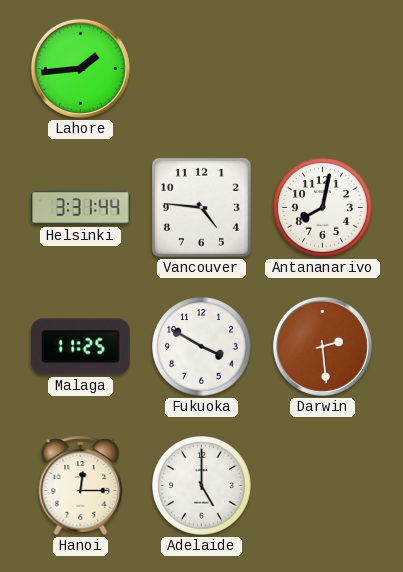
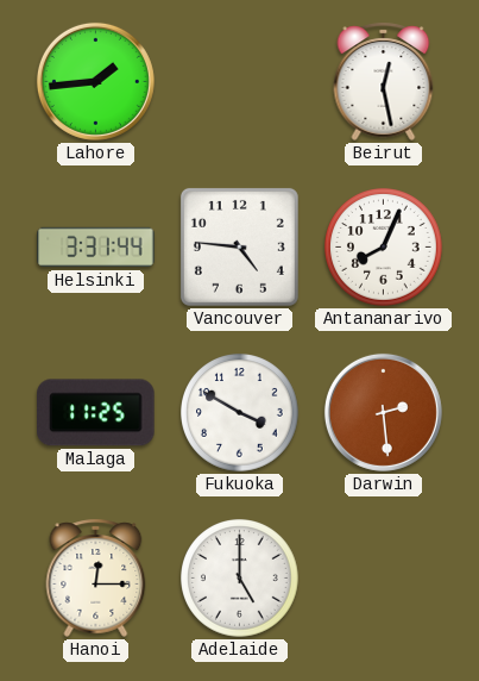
Beirut: none -> 12:28 (384, 81)
Antananarivo: 8:02 -> 8:04 (384, 248)
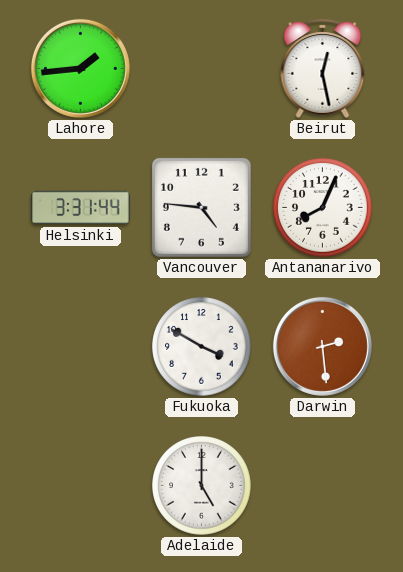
Malaga: 11:25 -> none (96, 413)
Hanoi: 12:15 -> none (96, 577)
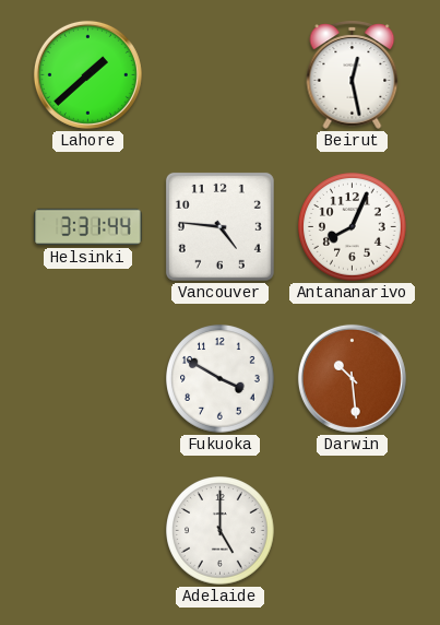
Lahore: 1:44 -> 1:38 (87, 74)
Darwin: 2:29 -> 10:29 (352, 378)
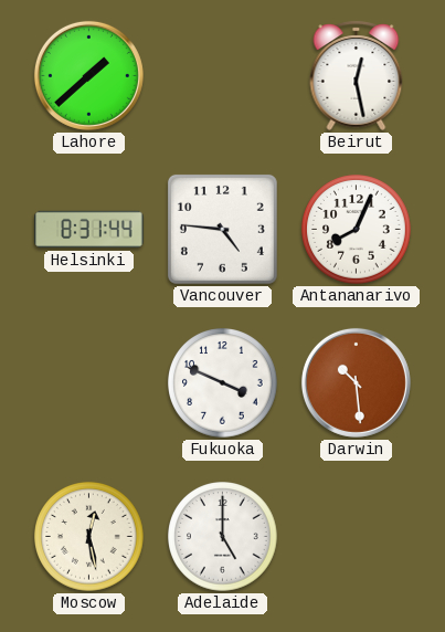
Helsinki: 3:31 -> 8:31 (89, 230)
Fukuoka: 3:50 -> 3:49 (223, 383)
Moscow: none -> 12:28 (89, 537)
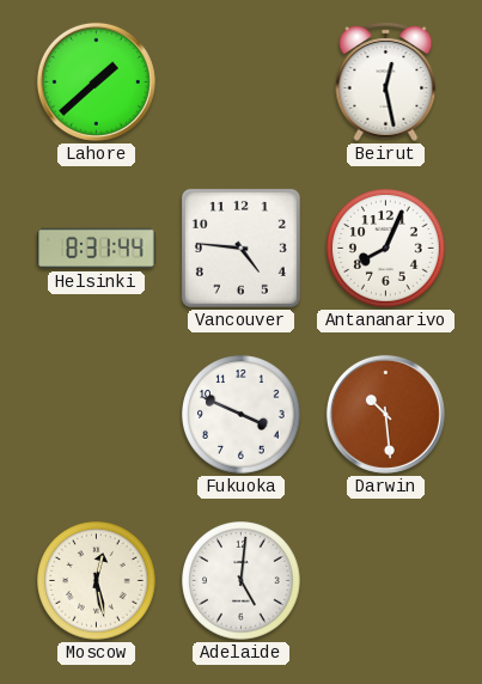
Adelaide: 5:00 -> 5:01 (242, 581)
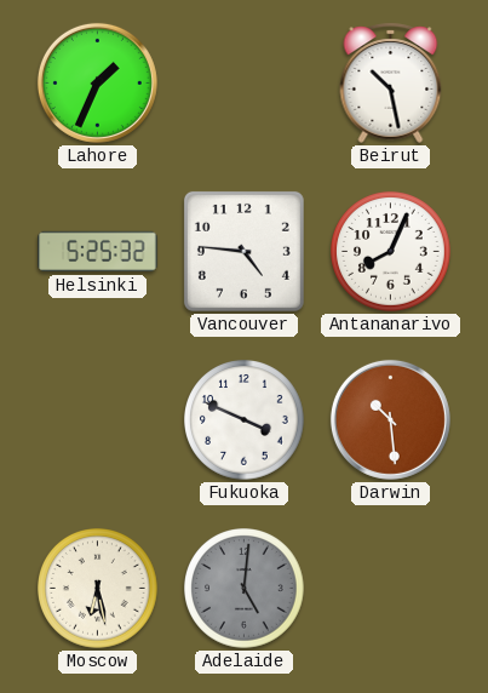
Lahore: 1:38 -> 1:34 (97, 82)
Beirut: 12:28 -> 10:28 (391, 82)
Helsinki: 8:31 -> 5:25 (98, 252)
Moscow: 12:28 -> 6:28 (98, 589)
Adelaide dial: white -> grey (245, 589)
